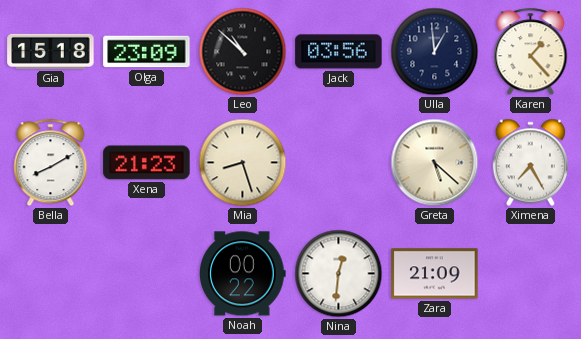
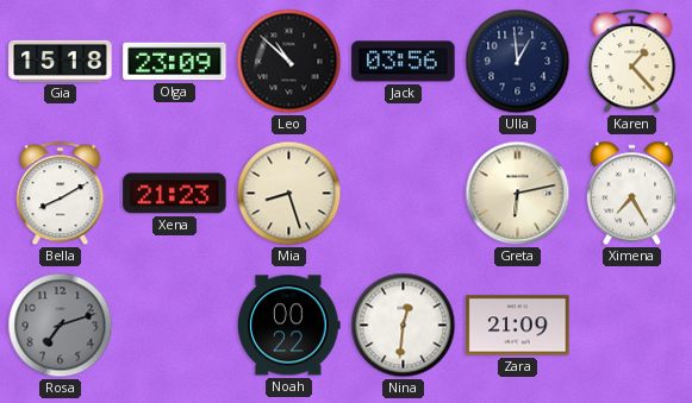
Greta: 5:22 -> 6:13 (518, 194)
Rosa: none -> 7:12 (61, 326)
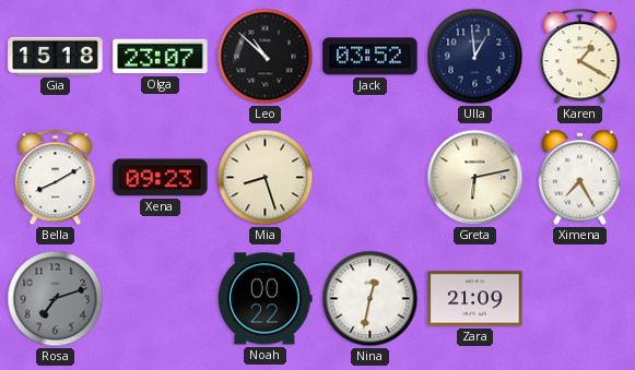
Olga: 23:09 -> 23:07 (161, 57)
Jack: 03:56 -> 03:52 (371, 57)
Karen: 1:23 -> 1:20 (580, 57)
Xena: 21:23 -> 09:23 (161, 178)
Nina: 12:31 -> 12:32 (371, 299)
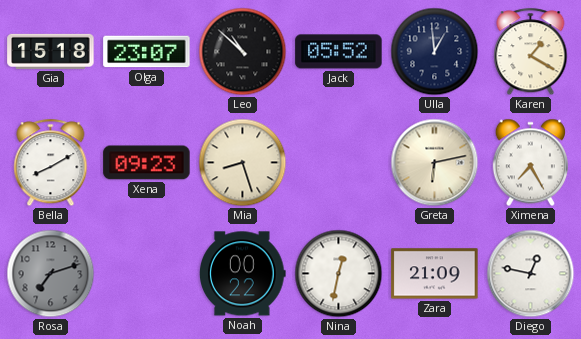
Jack: 03:52 -> 05:52 (339, 52)
Diego: none -> 12:47 (531, 274)
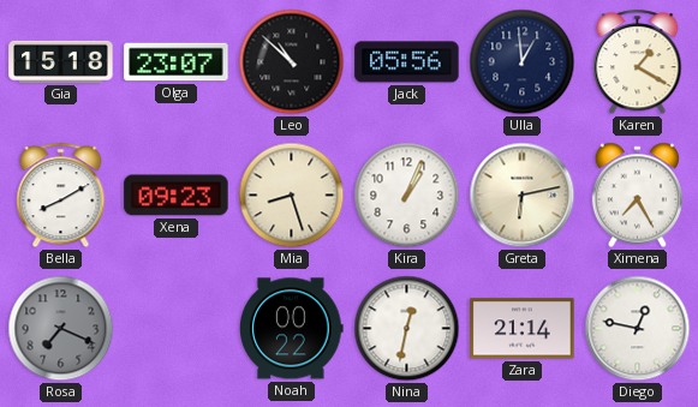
Jack: 05:52 -> 05:56 (407, 62)
Kira: none -> 1:04 (407, 196)
Rosa: 7:12 -> 7:19 (61, 329)
Zara: 21:09 -> 21:14 (523, 329)
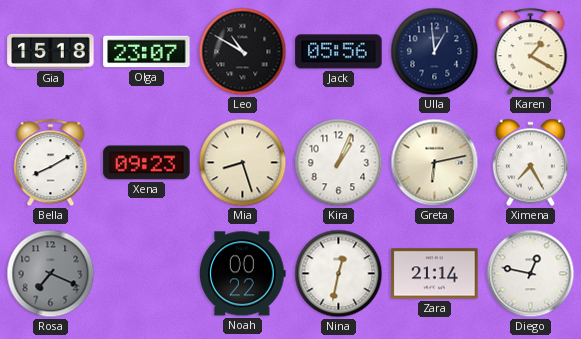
Leo: 10:52 -> 10:50 (243, 52)
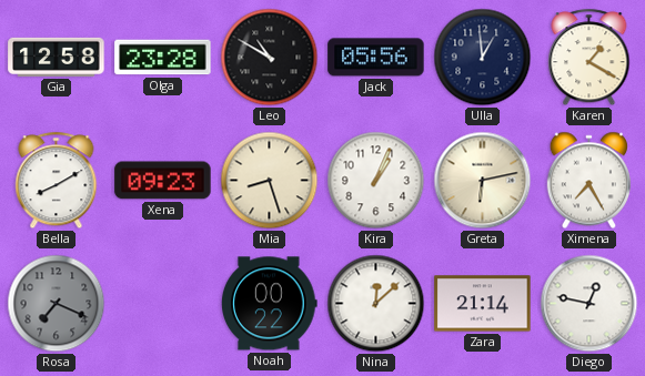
Gia: 15:18 -> 12:58 (57, 57)
Olga: 23:07 -> 23:28 (163, 58)
Nina: 12:32 -> 12:08 (376, 304)
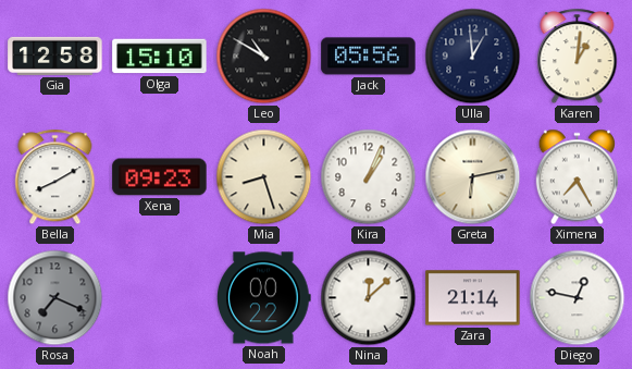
Olga: 23:28 -> 15:10 (160, 57)
Karen: 1:20 -> 1:01 (578, 57)
